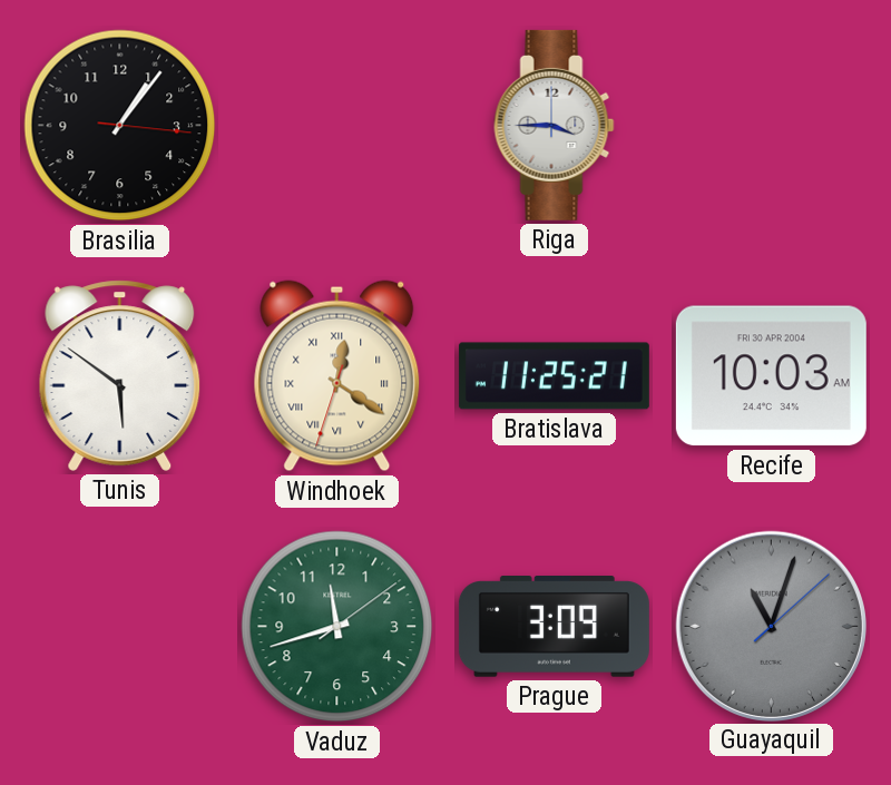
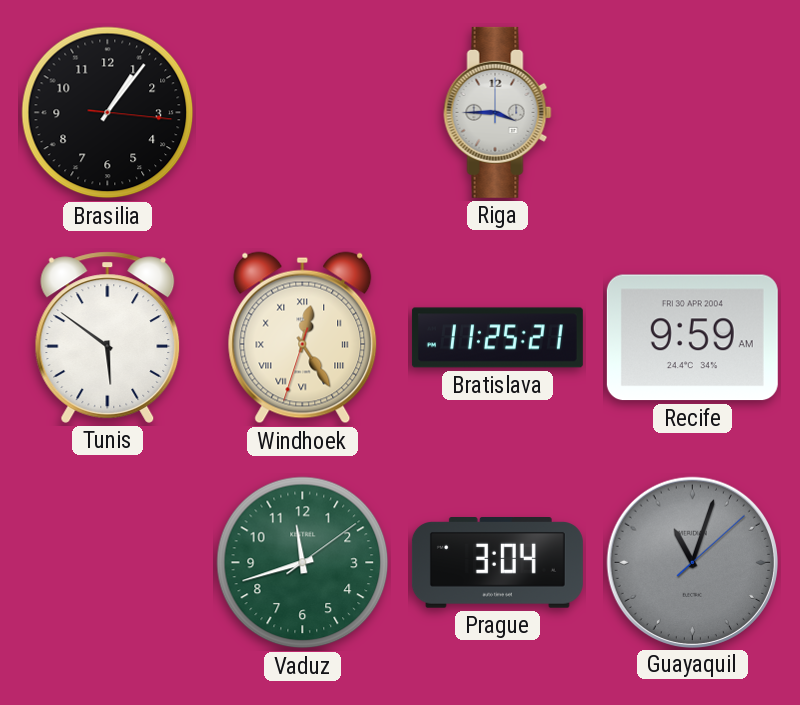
Windhoek: 12:20 -> 12:24 (303, 338)
Recife: 10:03 -> 9:59 (692, 338)
Prague: 3:09 -> 3:04 (497, 563)
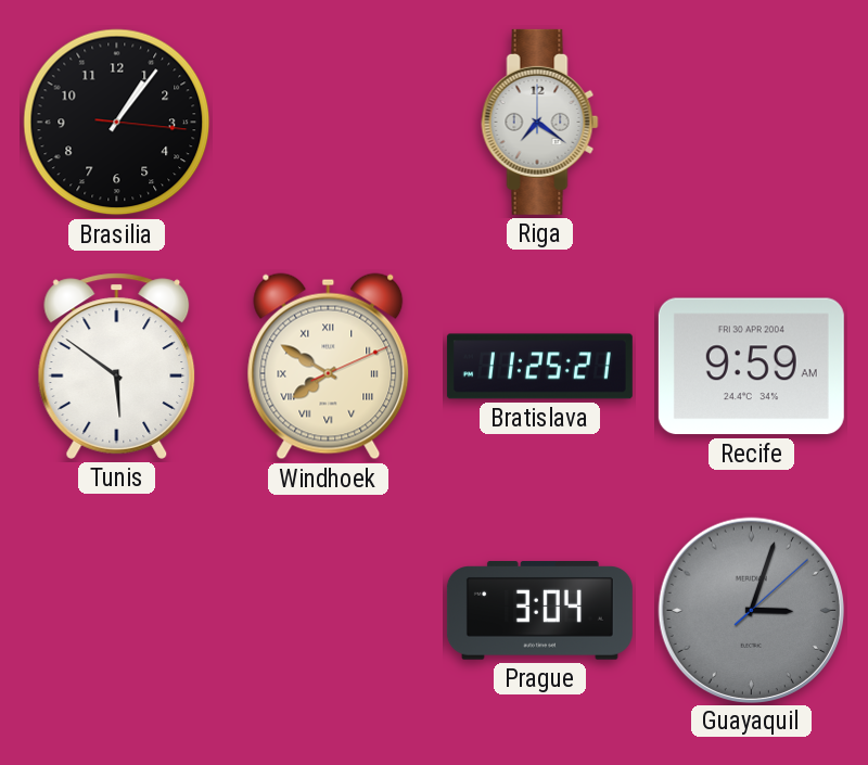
Riga: 3:45 -> 7:21 (540, 122)
Windhoek: 12:24 -> 7:50 (329, 367)
Vaduz: 11:42 -> none (303, 563)
Guayaquil: 11:03 -> 3:03 (751, 610)
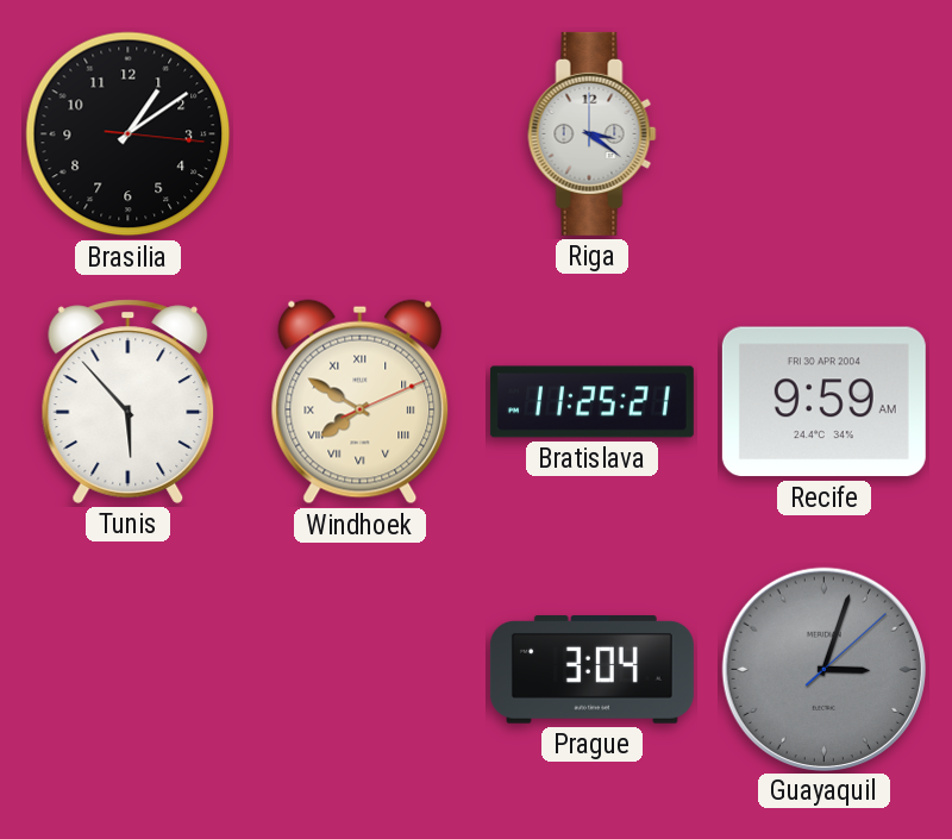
Brasilia: 1:06 -> 1:09 (129, 134)
Riga: 7:21 -> 3:21 (593, 133)
Tunis: 5:51 -> 5:53 (129, 401)
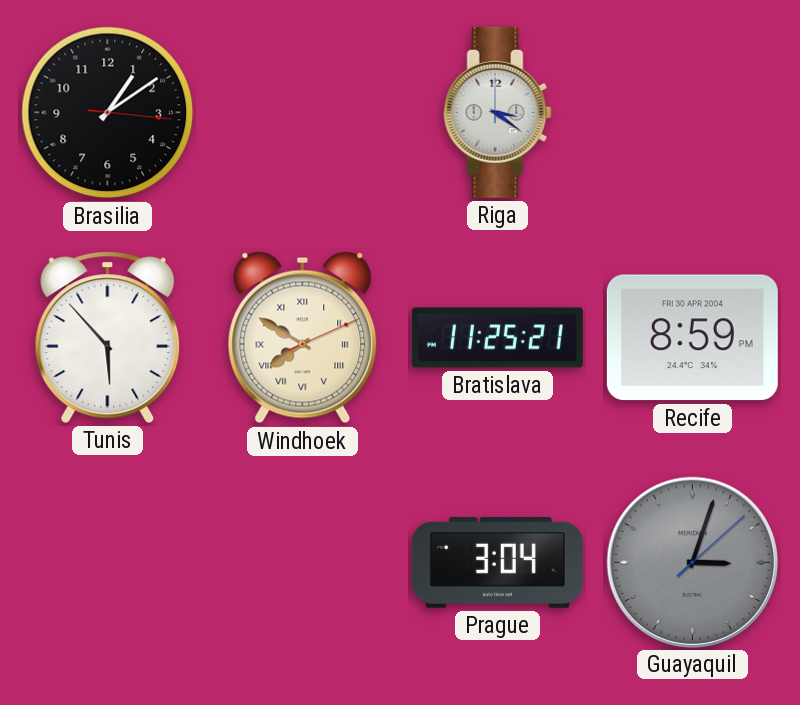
Recife: 9:59 -> 8:59 (692, 338)
